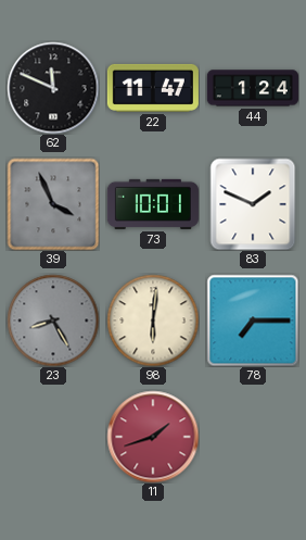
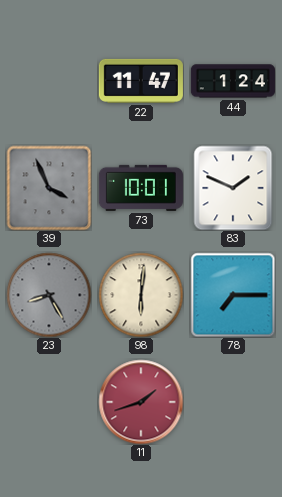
62: 11:49 -> none (53, 88)
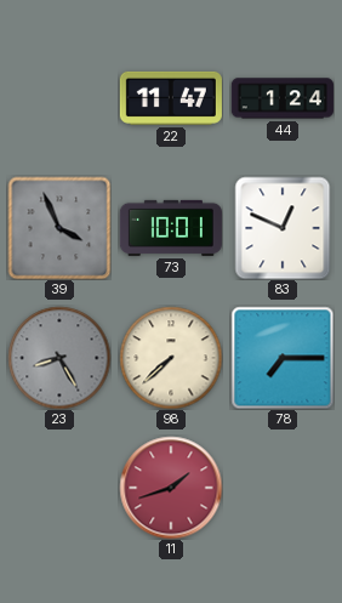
83: 1:49 -> 12:49 (283, 228)
98: 6:01 -> 7:38 (171, 358)
